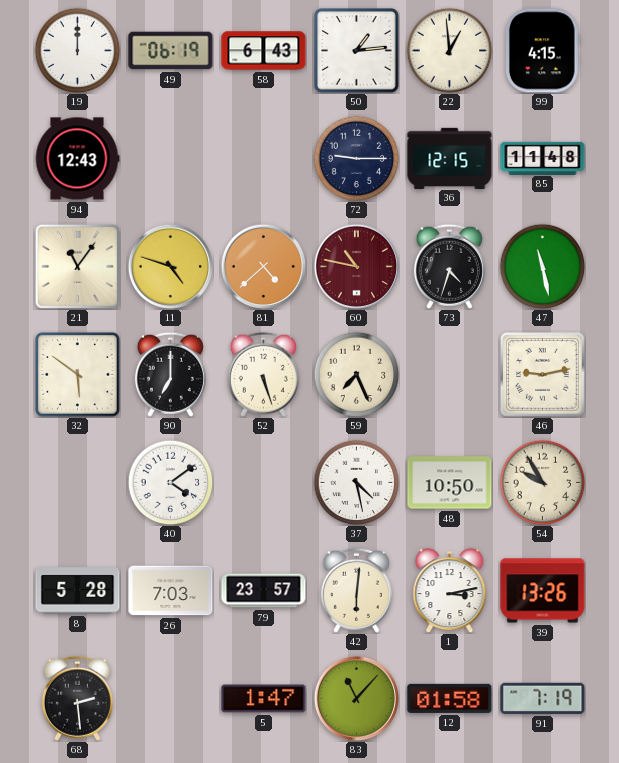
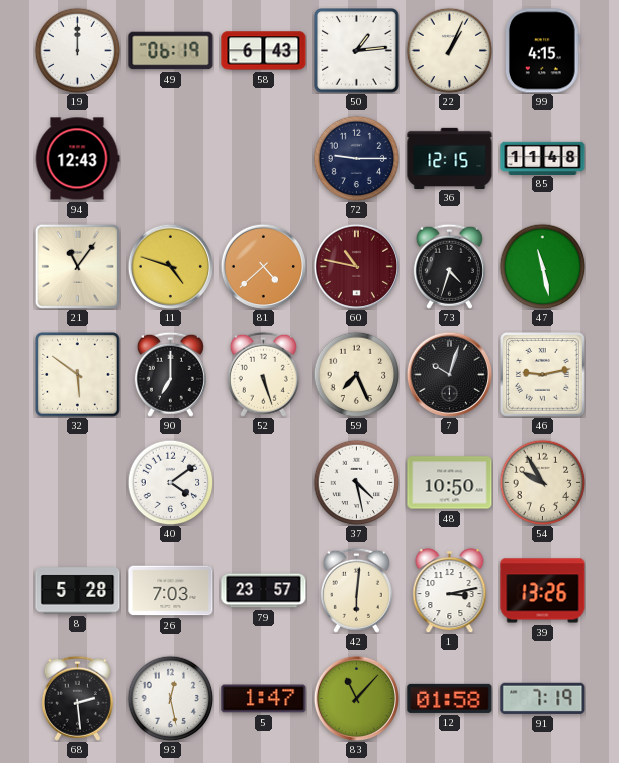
22: 12:59 -> 1:04 (449, 50)
7: none -> 10:03 (449, 374)
93: none -> 12:28 (170, 698)
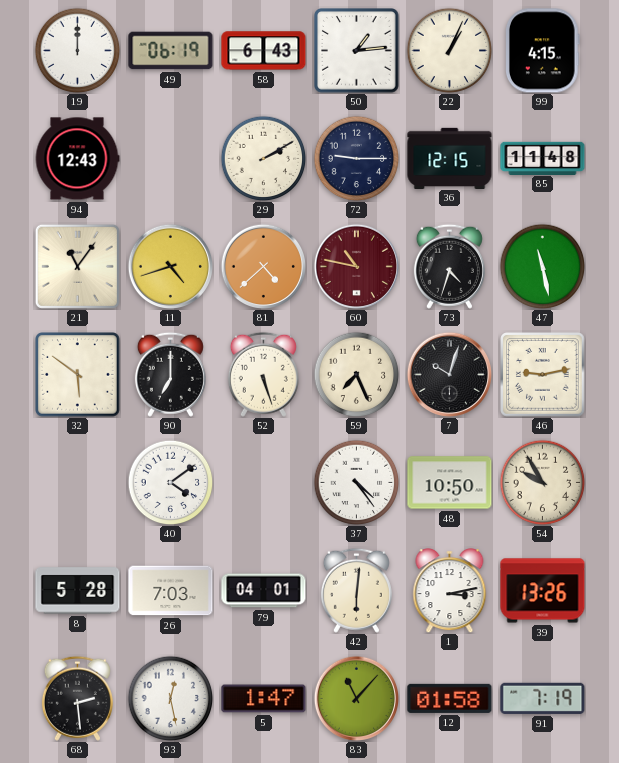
29: none -> 2:10 (263, 158)
11: 4:48 -> 4:42 (170, 266)
37: 4:28 -> 4:24 (356, 482)
79: 23:57 -> 04:01 (264, 591)
